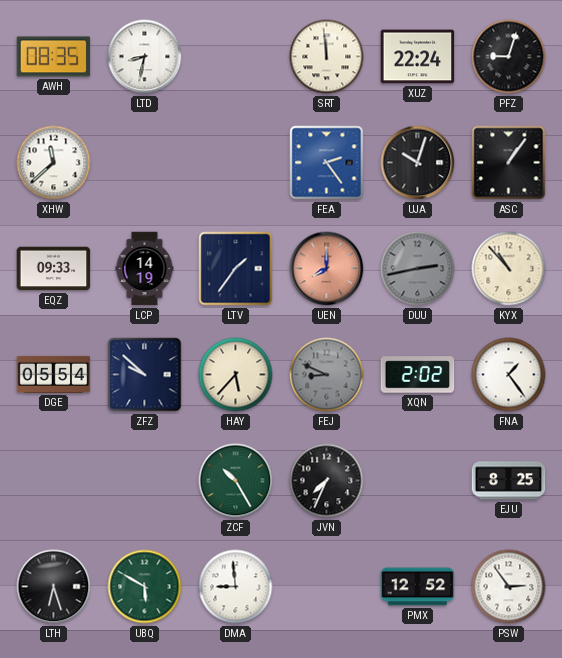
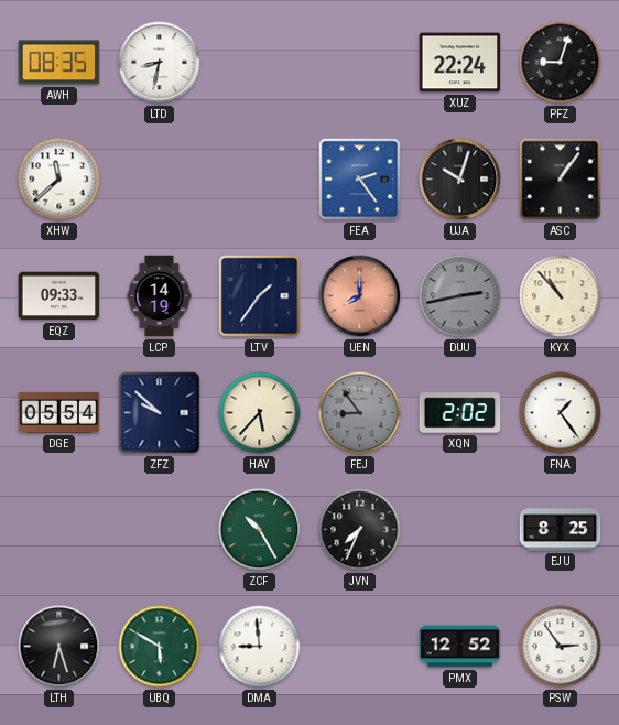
SRT: 11:59 -> none (327, 57)
FEJ: 8:49 -> 8:54 (360, 413)
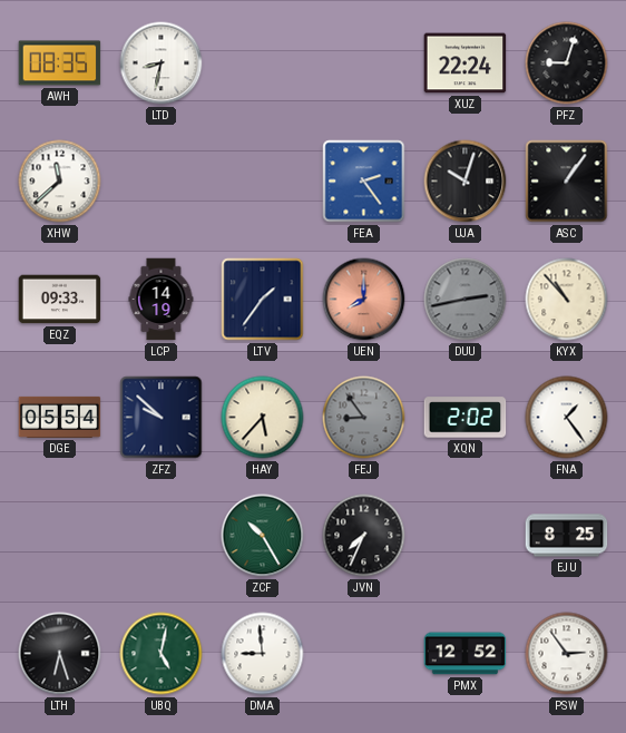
UBQ: 5:50 -> 5:02 (162, 654)
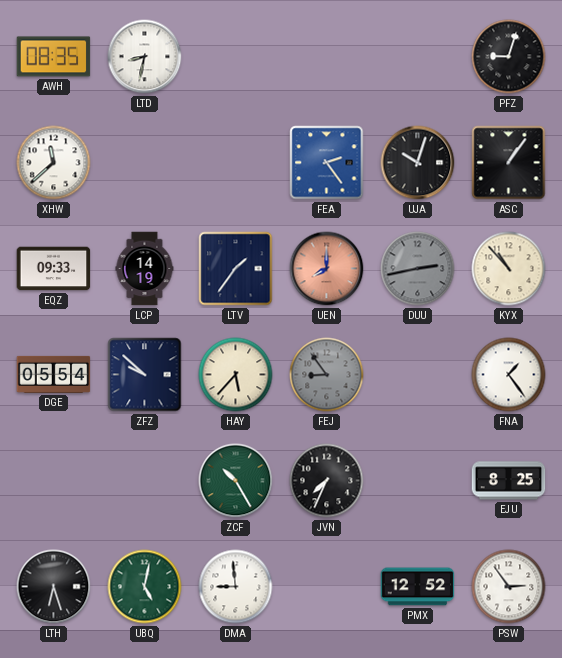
XUZ: 22:24 -> none (466, 63)
XQN: 2:02 -> none (466, 418)
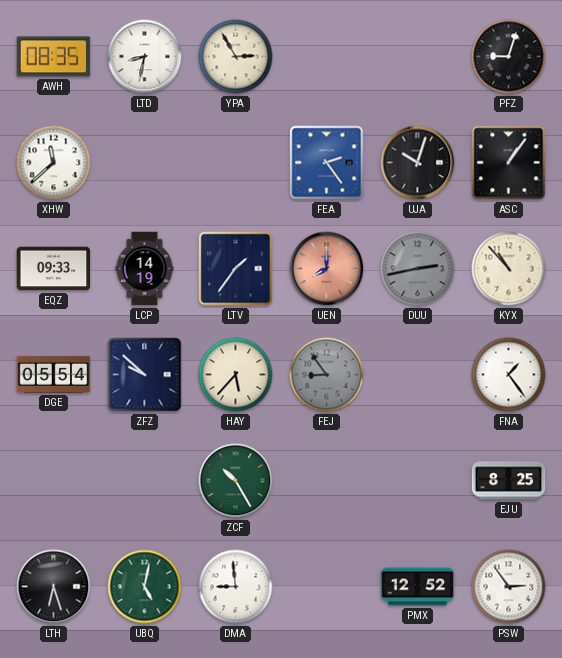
YPA: none -> 2:55 (236, 57)
JVN: 7:34 -> none (327, 481)
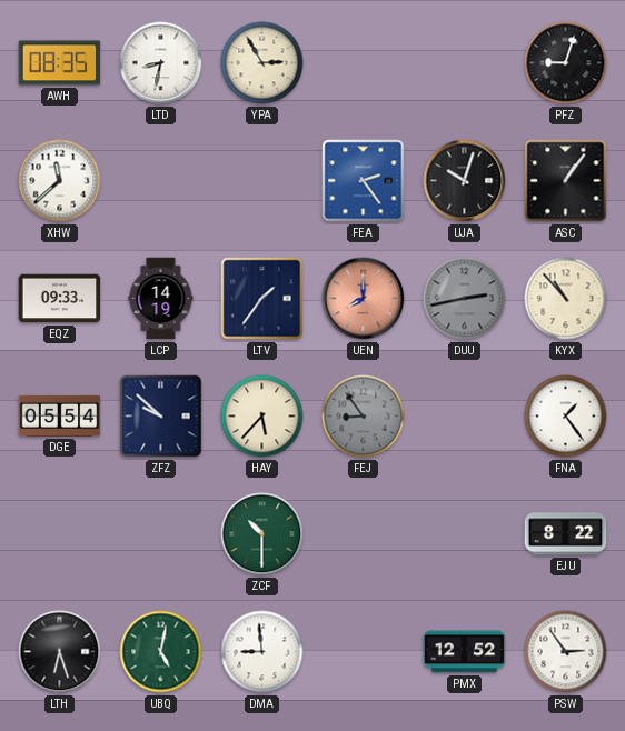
ZCF: 10:25 -> 10:30 (262, 534)
EJU: 8:25 -> 8:22 (566, 534)
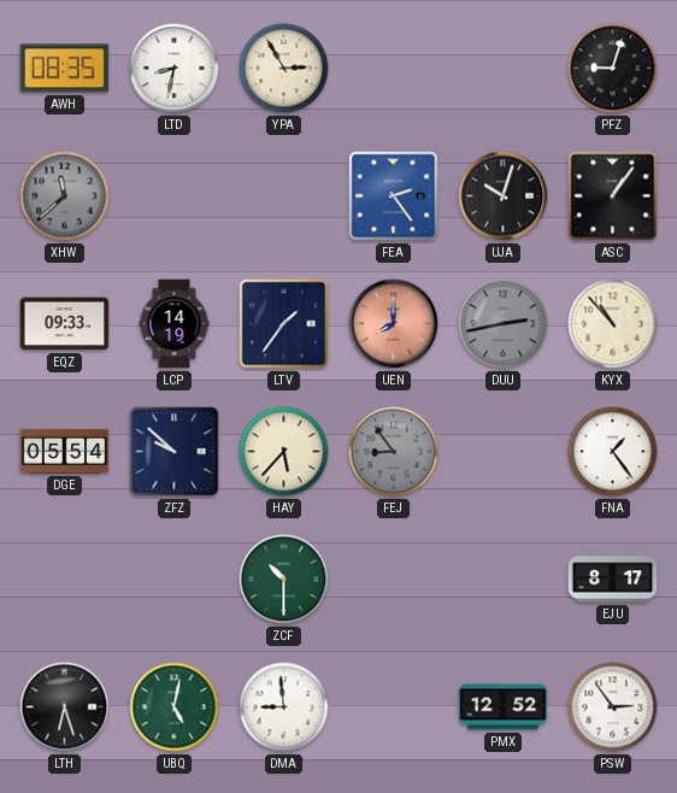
XHW dial: white -> grey (65, 196)
EJU: 8:22 -> 8:17 (613, 580)
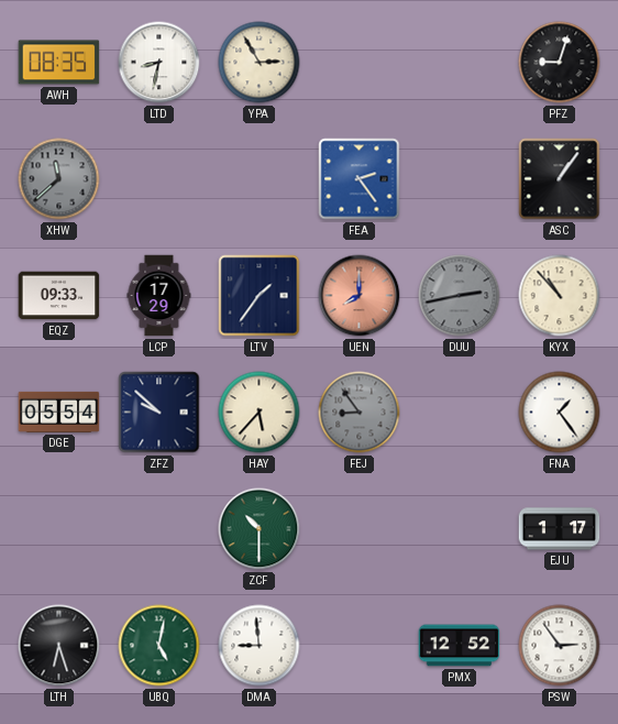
UJA: 10:03 -> none (504, 196)
LCP: 14:19 -> 17:29 (159, 296)
EJU: 8:17 -> 1:17 (560, 529)
